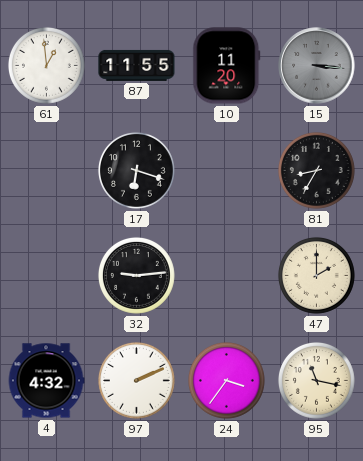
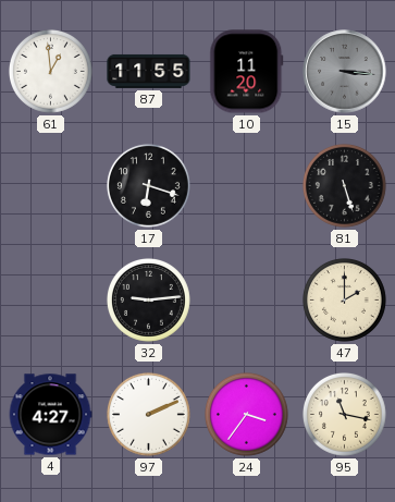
81: 8:35 -> 5:27 (344, 185)
4: 4:32 -> 4:27 (50, 415)
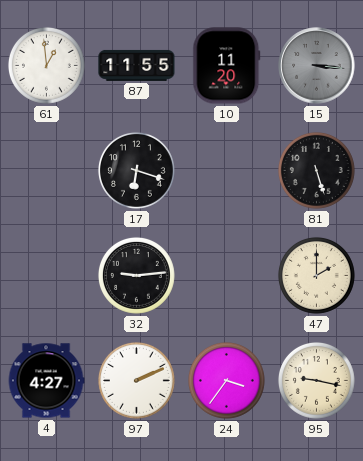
95: 11:17 -> 9:17 (316, 380)
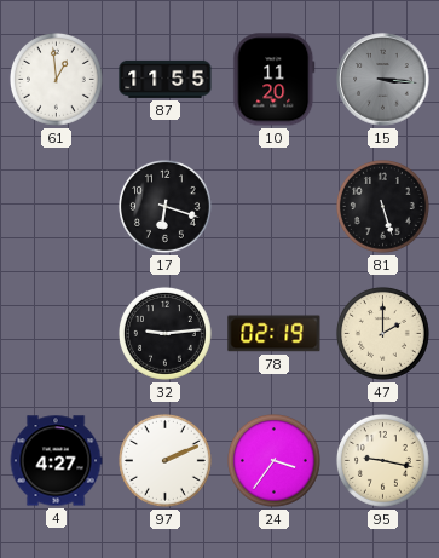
78: none -> 02:19 (275, 334)
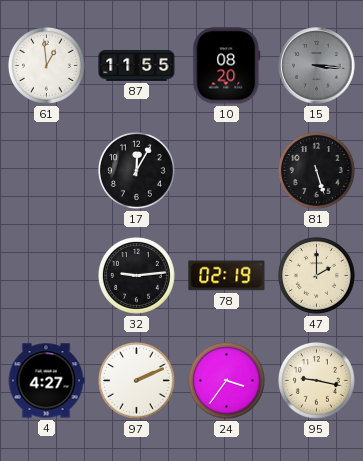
10: 11:20 -> 08:20 (227, 66)
17: 6:18 -> 12:05 (136, 170)
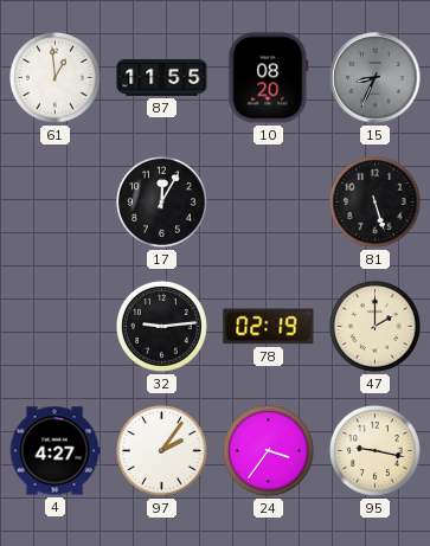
15: 3:16 -> 8:34 (376, 78)
97: 2:11 -> 2:06 (161, 450)
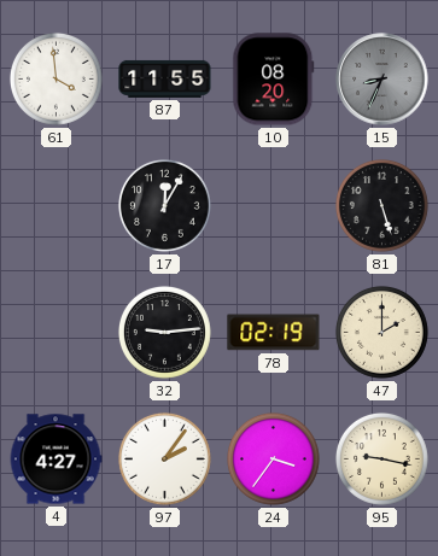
61: 12:59 -> 3:59 (56, 78)
